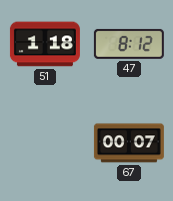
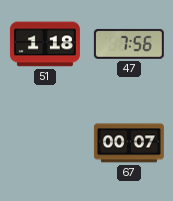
47: 8:12 -> 7:56 (129, 44)
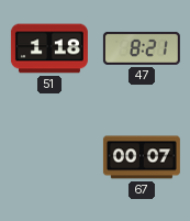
47: 7:56 -> 8:21 (142, 48)
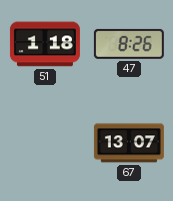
47: 8:21 -> 8:26 (129, 44)
67: 00:07 -> 13:07 (129, 143)
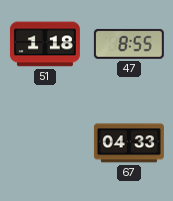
47: 8:26 -> 8:55 (129, 44)
67: 13:07 -> 04:33 (129, 143)
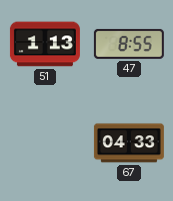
51: 1:18 -> 1:13 (45, 44)
